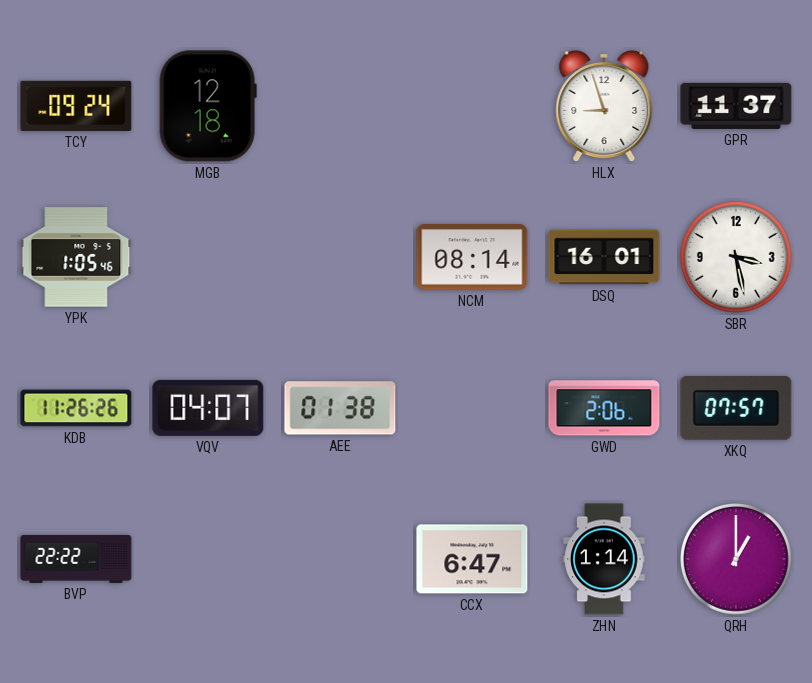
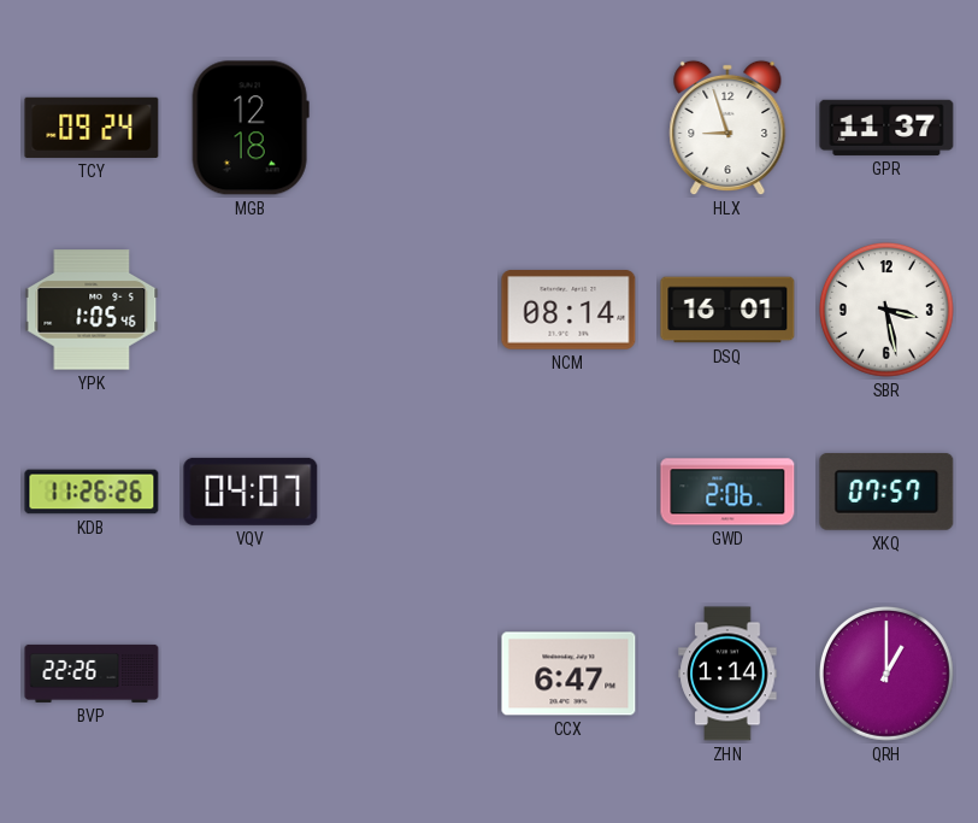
AEE: 01:38 -> none (340, 408)
BVP: 22:22 -> 22:26 (92, 674)
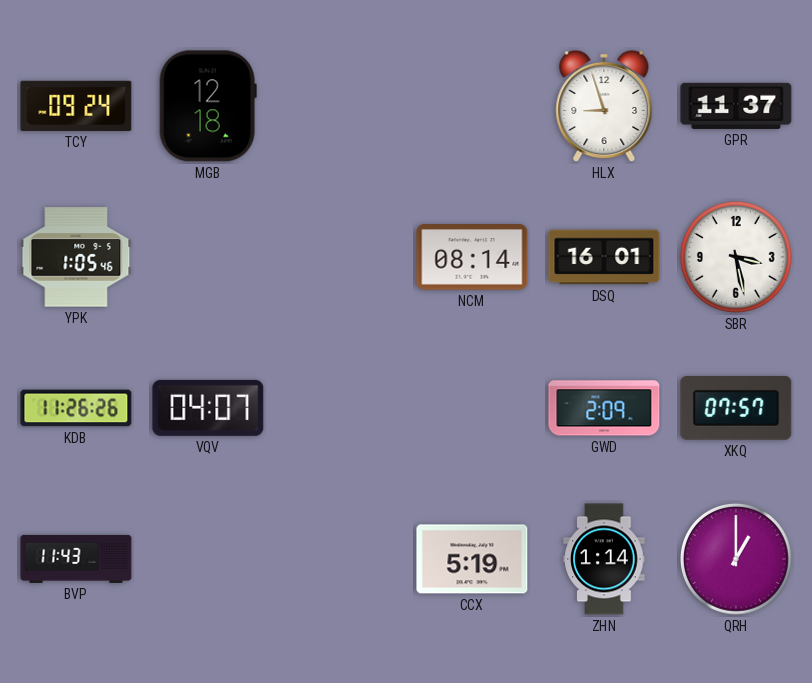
GWD: 2:06 -> 2:09 (604, 408)
BVP: 22:26 -> 11:43 (76, 559)
CCX: 6:47 -> 5:19 (472, 559)
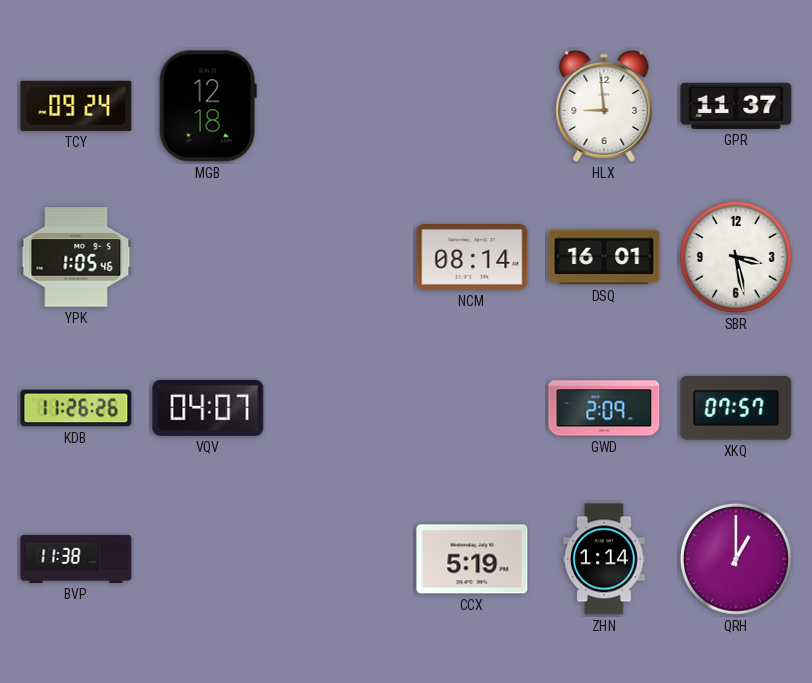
HLX: 8:57 -> 8:59 (604, 106)
BVP: 11:43 -> 11:38 (76, 559)
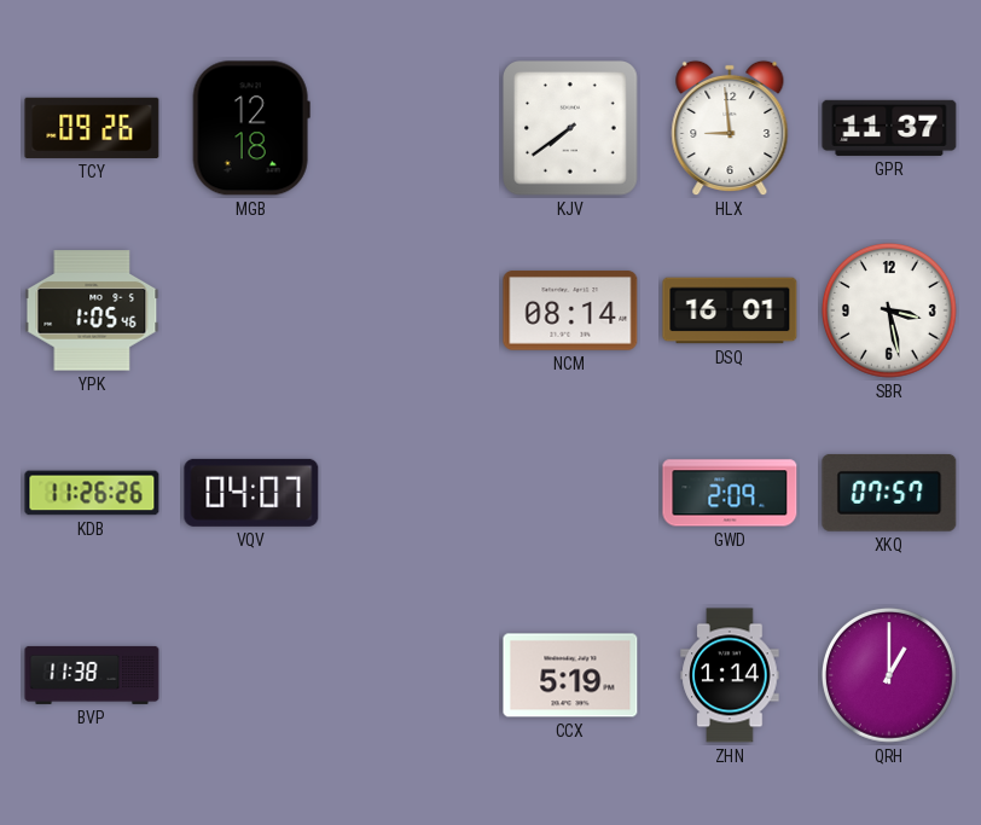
TCY: 09:24 -> 09:26 (92, 128)
KJV: none -> 7:39 (570, 128)
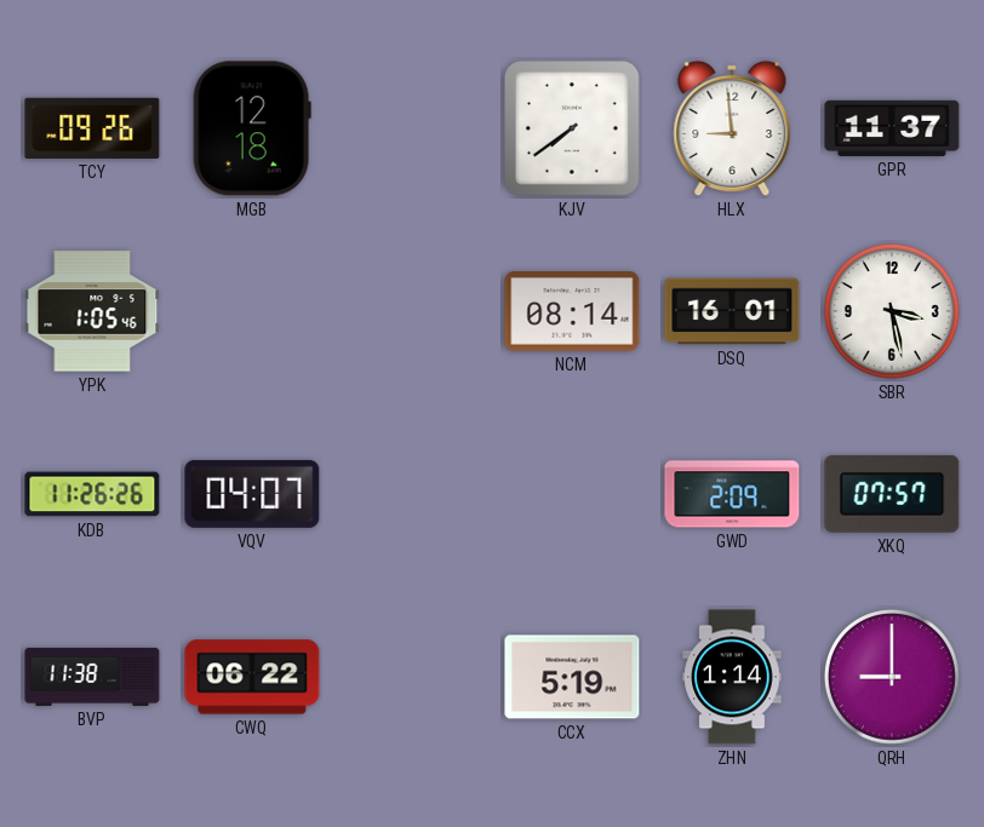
CWQ: none -> 06:22 (252, 677)
QRH: 1:00 -> 9:00 (892, 677)
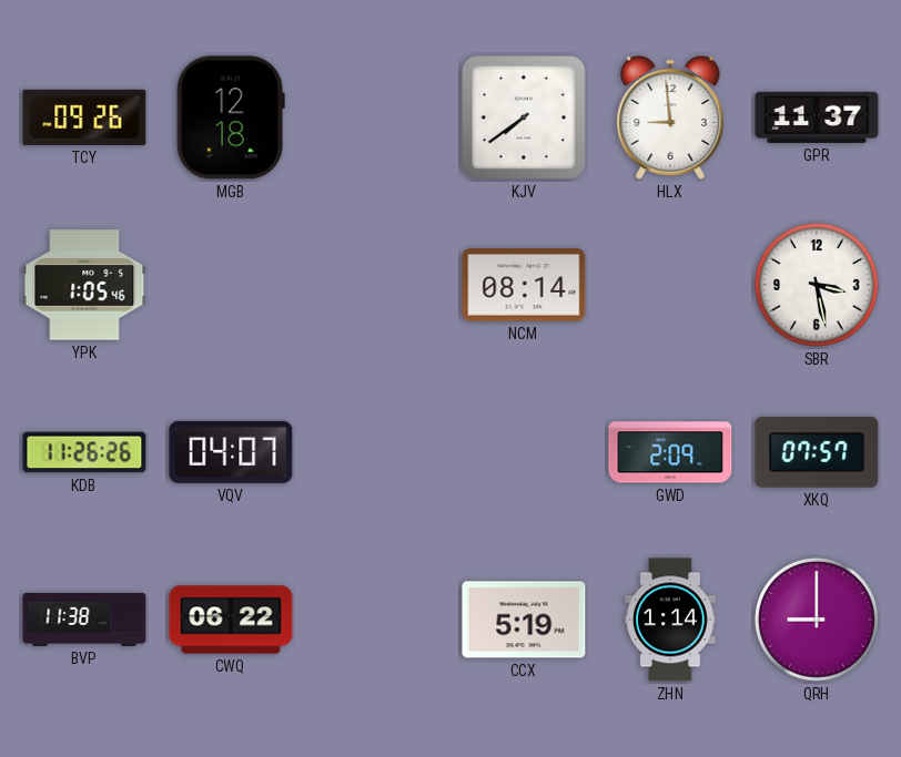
DSQ: 16:01 -> none (732, 311)
